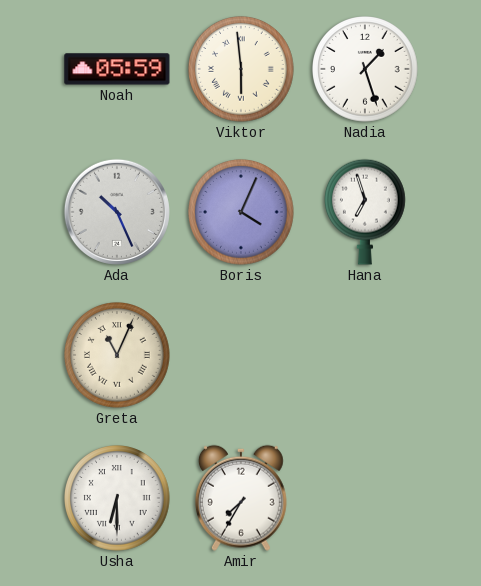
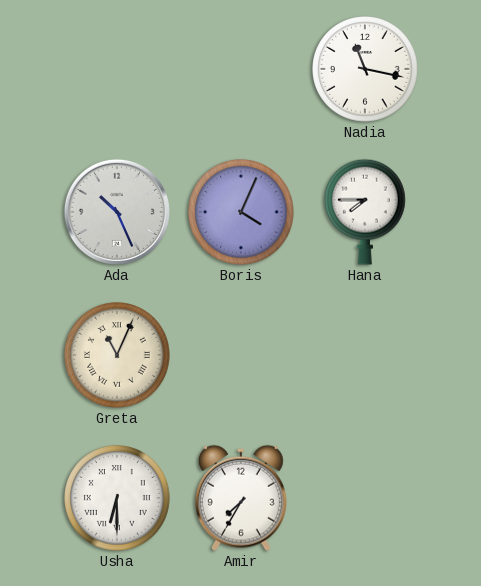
Noah: 05:59 -> none (117, 69)
Viktor: 5:59 -> none (241, 69)
Nadia: 1:27 -> 11:17 (365, 69)
Hana: 6:57 -> 7:45 (366, 212)
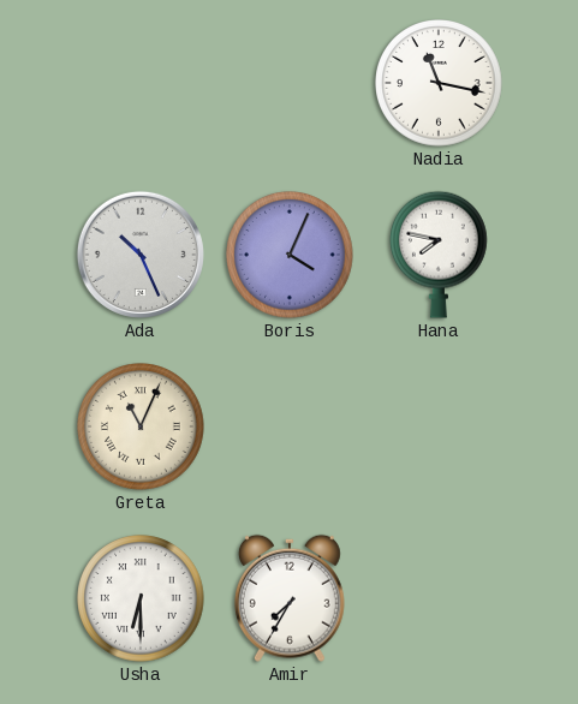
Hana: 7:45 -> 7:47 (440, 255)
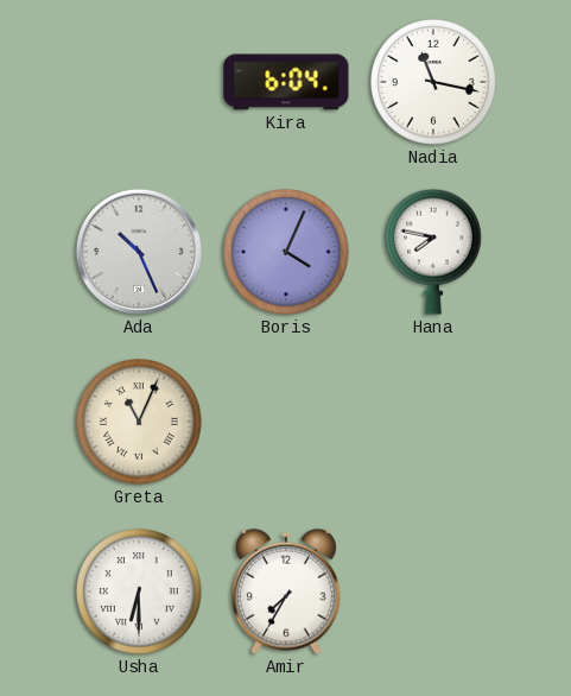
Kira: none -> 6:04 (286, 82)
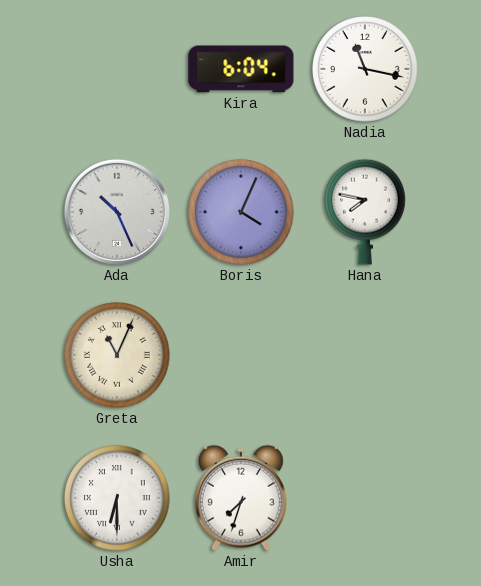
Amir: 7:35 -> 7:33 (241, 498)
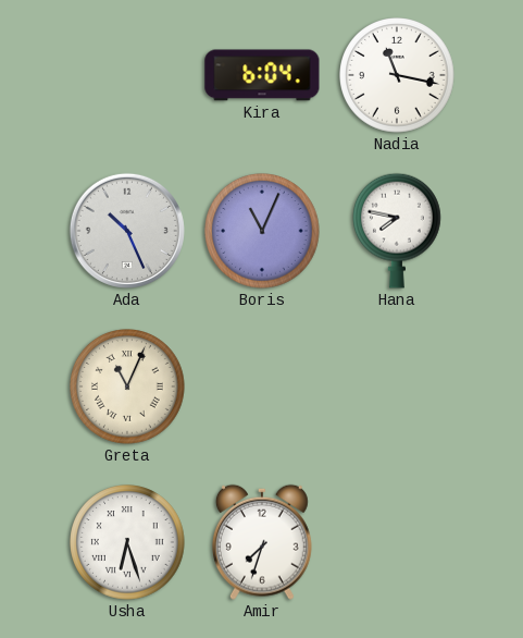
Boris: 4:04 -> 11:04 (262, 231)
Usha: 6:30 -> 6:27 (127, 542)
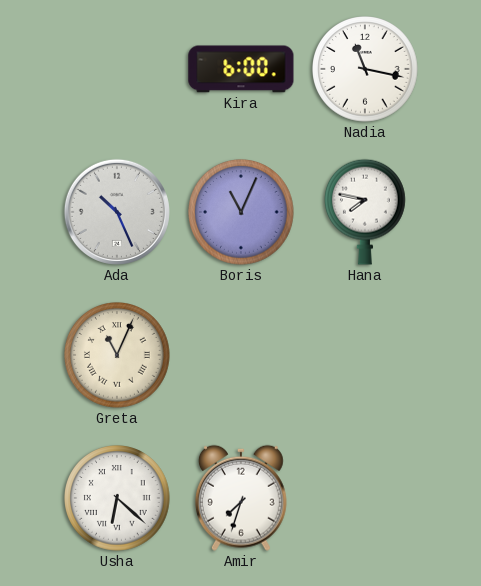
Kira: 6:04 -> 6:00 (241, 69)
Usha: 6:27 -> 6:22 (117, 498)
